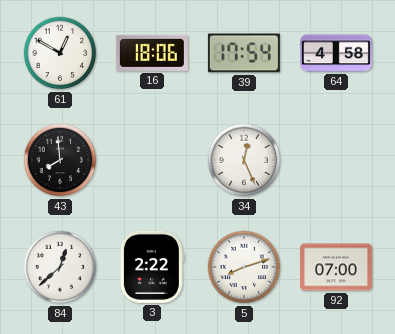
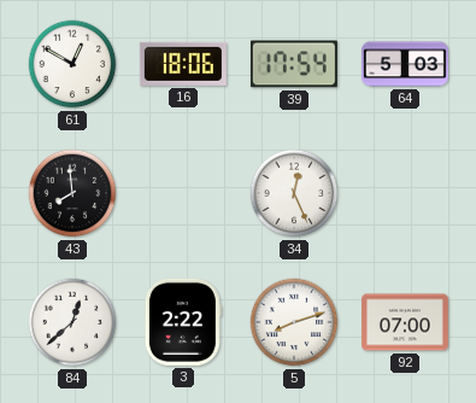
64: 4:58 -> 5:03 (405, 64)
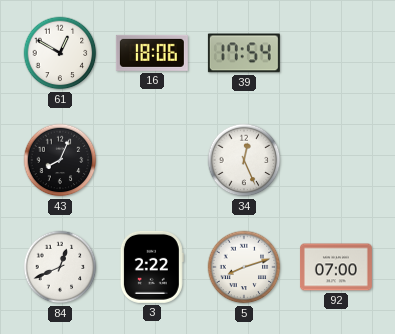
64: 5:03 -> none (405, 64)
43: 7:59 -> 8:04 (60, 160)
84: 12:38 -> 12:41 (60, 267)
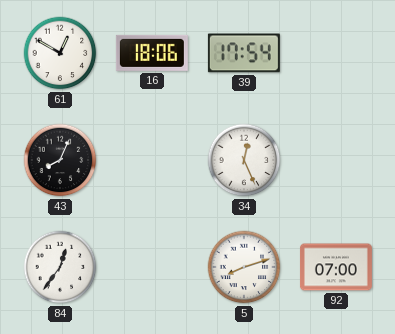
84: 12:41 -> 12:36 (60, 267)
3: 2:22 -> none (152, 267)
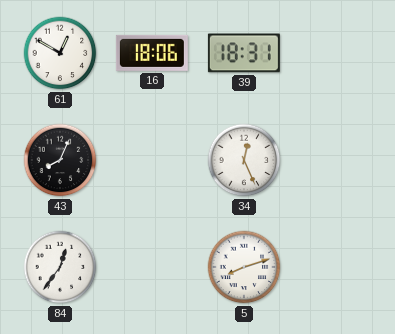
39: 17:54 -> 18:31 (244, 53)
92: 07:00 -> none (336, 267)
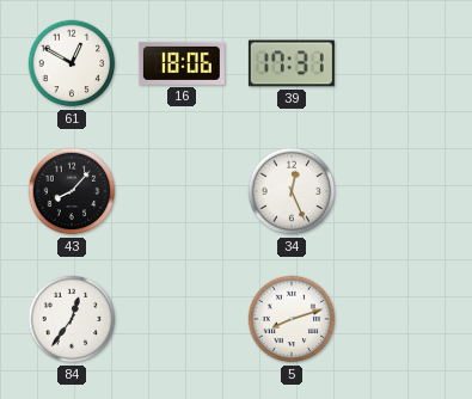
39: 18:31 -> 17:31 (292, 63)
43: 8:04 -> 8:07 (72, 191)
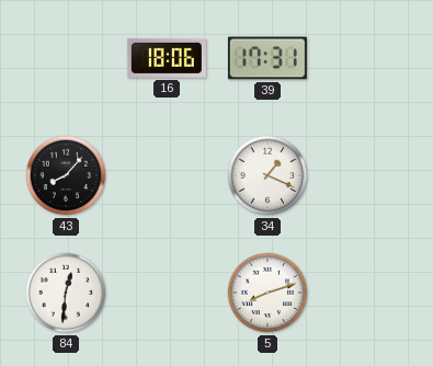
61: 12:50 -> none (72, 63)
34: 12:26 -> 1:19 (267, 175)
84: 12:36 -> 12:31 (66, 293)
